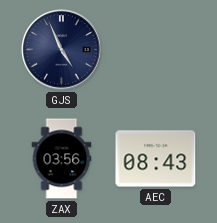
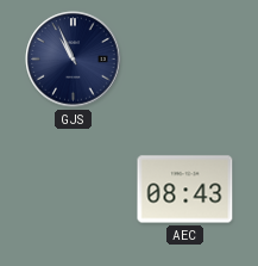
GJS: 4:56 -> 10:56 (74, 60)
ZAX: 03:56 -> none (62, 159)
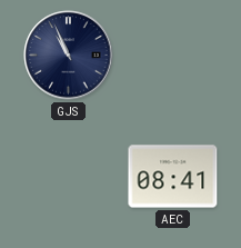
AEC: 08:43 -> 08:41 (173, 177)
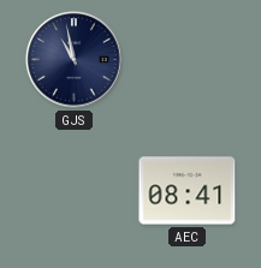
GJS: 10:56 -> 10:58 (75, 60)
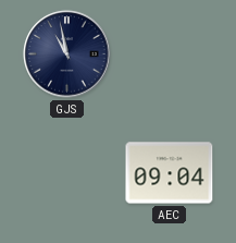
AEC: 08:41 -> 09:04 (170, 173)
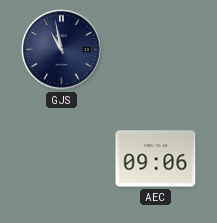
AEC: 09:04 -> 09:06 (156, 159)
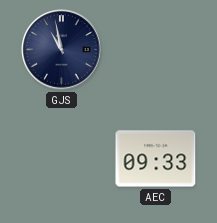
AEC: 09:06 -> 09:33 (156, 159)
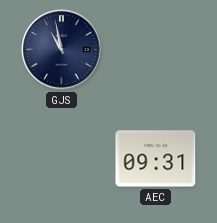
AEC: 09:33 -> 09:31 (156, 159)
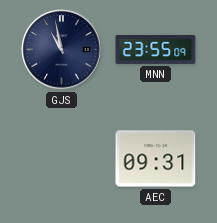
MNN: none -> 23:55 (156, 49)
